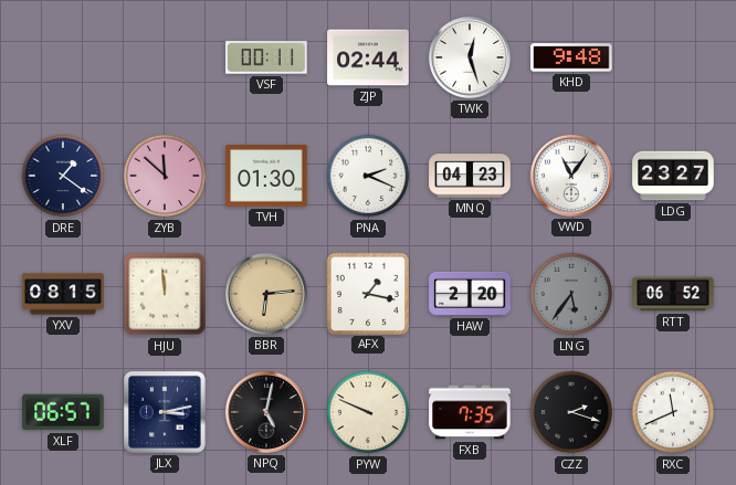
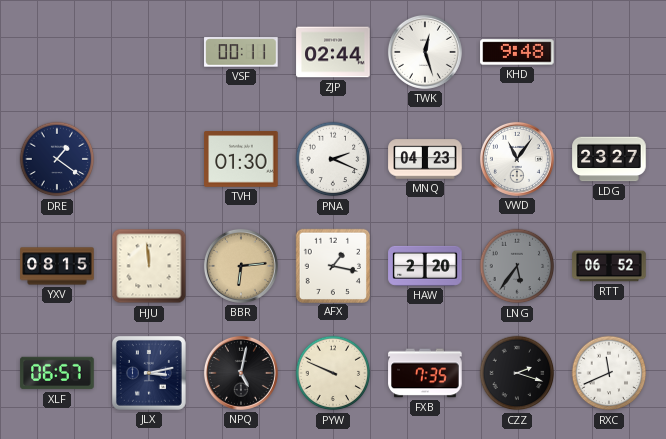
ZYB: 11:52 -> none (165, 176)
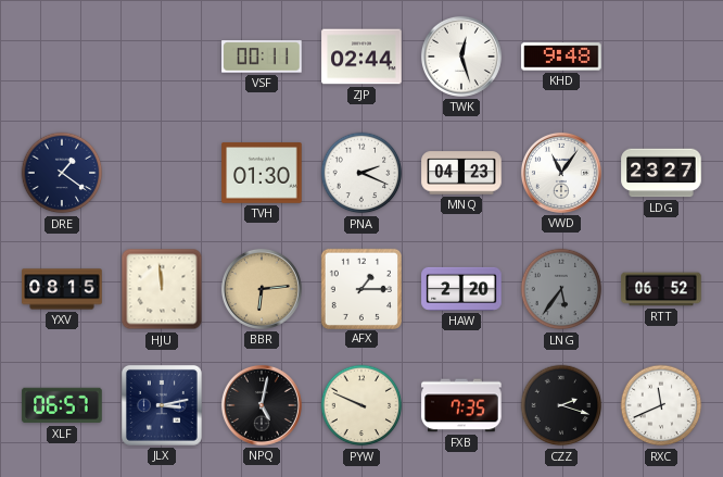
AFX: 1:17 -> 1:15 (360, 288)
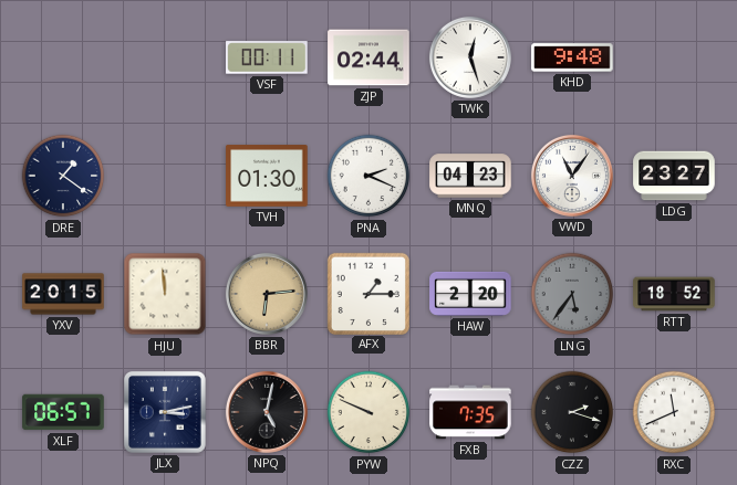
YXV: 08:15 -> 20:15 (63, 294)
RTT: 06:52 -> 18:52 (674, 294)
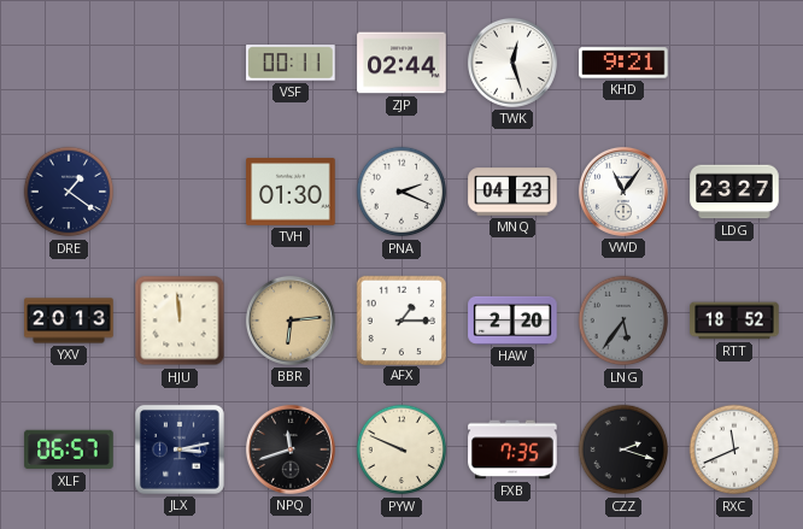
KHD: 9:48 -> 9:21 (623, 63)
YXV: 20:15 -> 20:13 (69, 321)
NPQ: 5:02 -> 11:42 (291, 449)
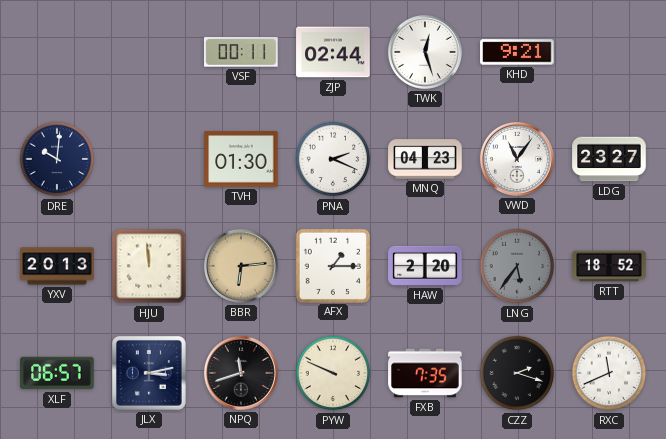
DRE: 1:21 -> 10:01 (57, 159)
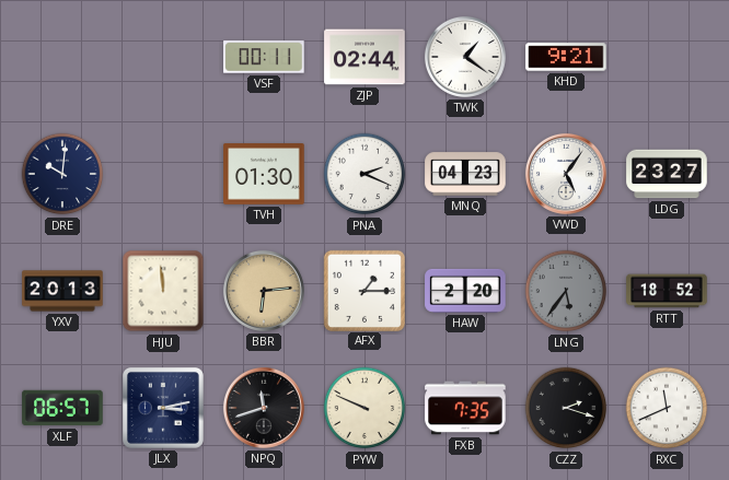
TWK: 12:27 -> 1:21 (465, 57)
VWD: 11:06 -> 5:06 (566, 174)
